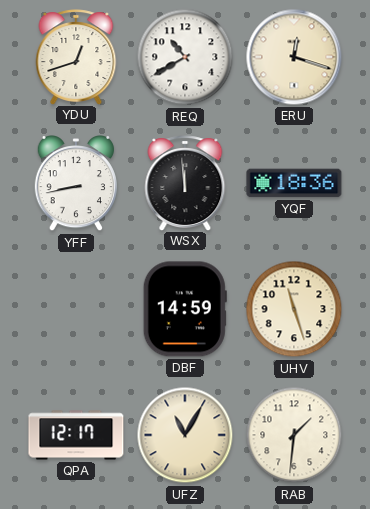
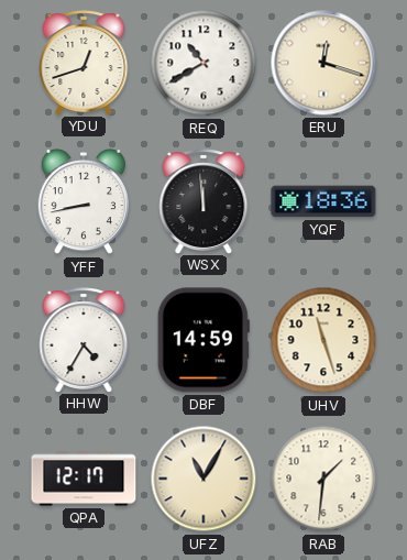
HHW: none -> 4:35 (84, 340)
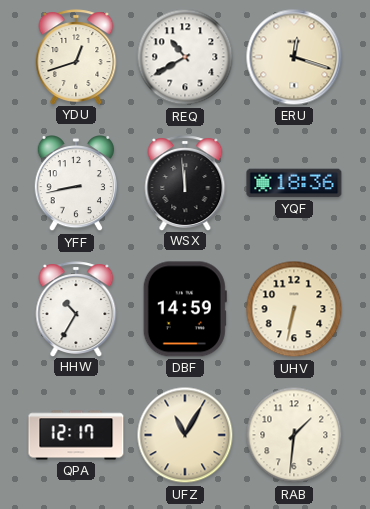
HHW: 4:35 -> 10:35 (76, 309)
UHV: 11:27 -> 6:32 (294, 309)
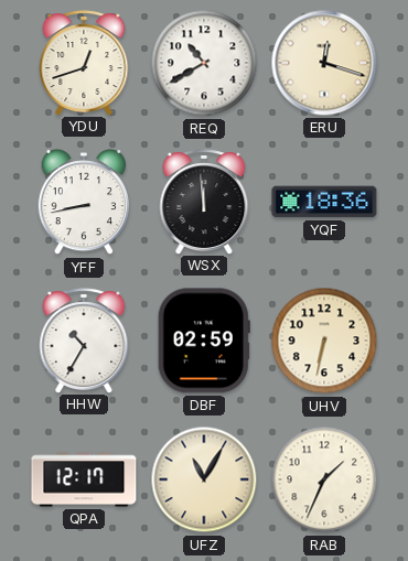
DBF: 14:59 -> 02:59 (204, 341)
RAB: 1:31 -> 1:34 (324, 479)
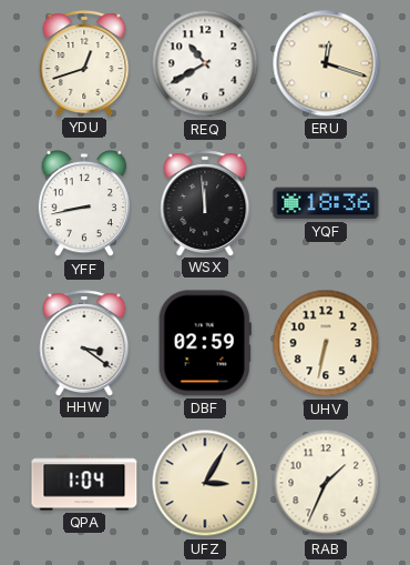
HHW: 10:35 -> 3:21 (84, 343)
QPA: 12:17 -> 1:04 (84, 483)
UFZ: 11:05 -> 3:05 (205, 483)
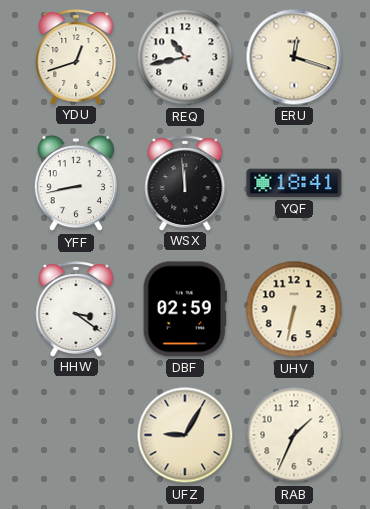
REQ: 10:40 -> 10:43 (185, 57)
YQF: 18:36 -> 18:41 (294, 183)
QPA: 1:04 -> none (84, 483)
UFZ: 3:05 -> 9:05 (185, 435)
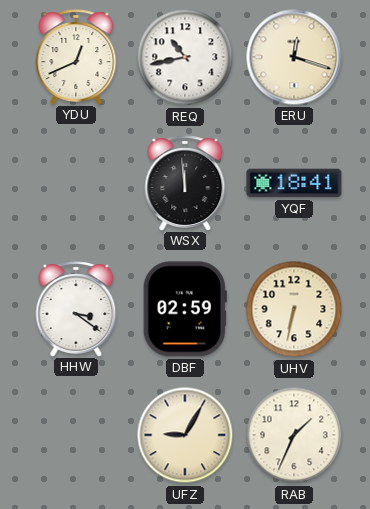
YDU: 12:42 -> 12:41 (76, 57)
YFF: 8:43 -> none (75, 184)
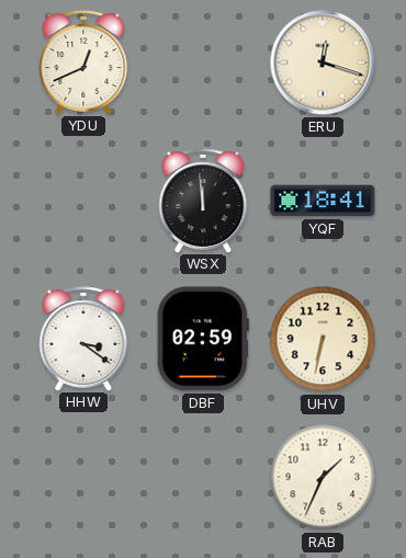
REQ: 10:43 -> none (185, 57)
UFZ: 9:05 -> none (185, 435)
